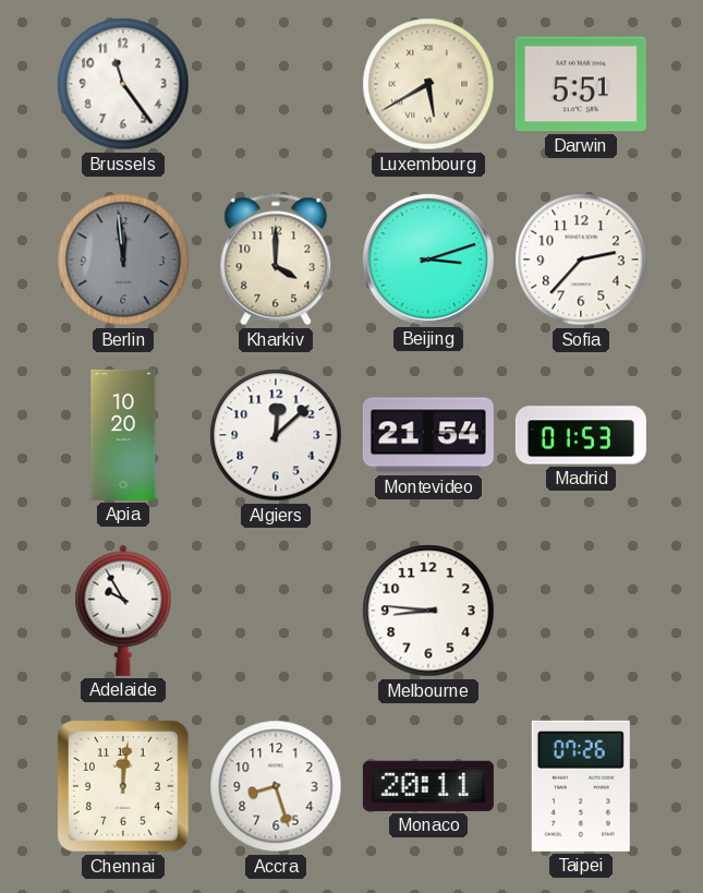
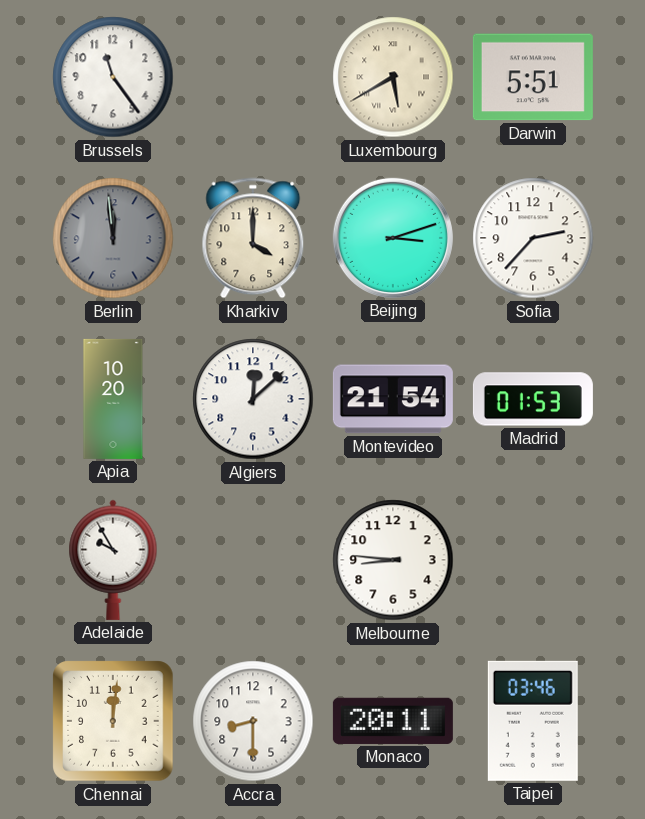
Accra: 8:27 -> 8:30 (253, 721)
Taipei: 07:26 -> 03:46 (533, 721)
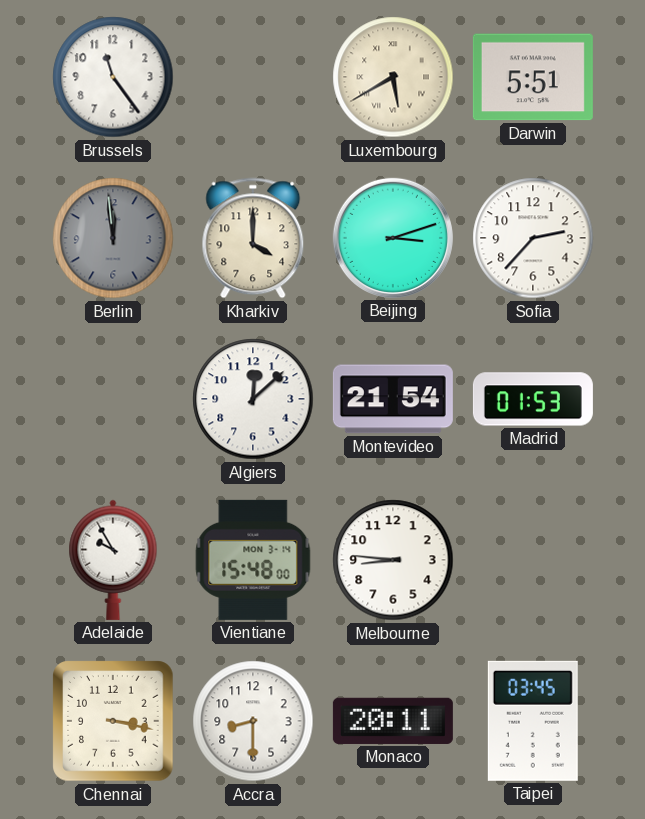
Apia: 10:20 -> none (113, 399)
Vientiane: none -> 15:48 (253, 560)
Chennai: 12:01 -> 3:17 (113, 721)
Taipei: 03:46 -> 03:45 (533, 721)
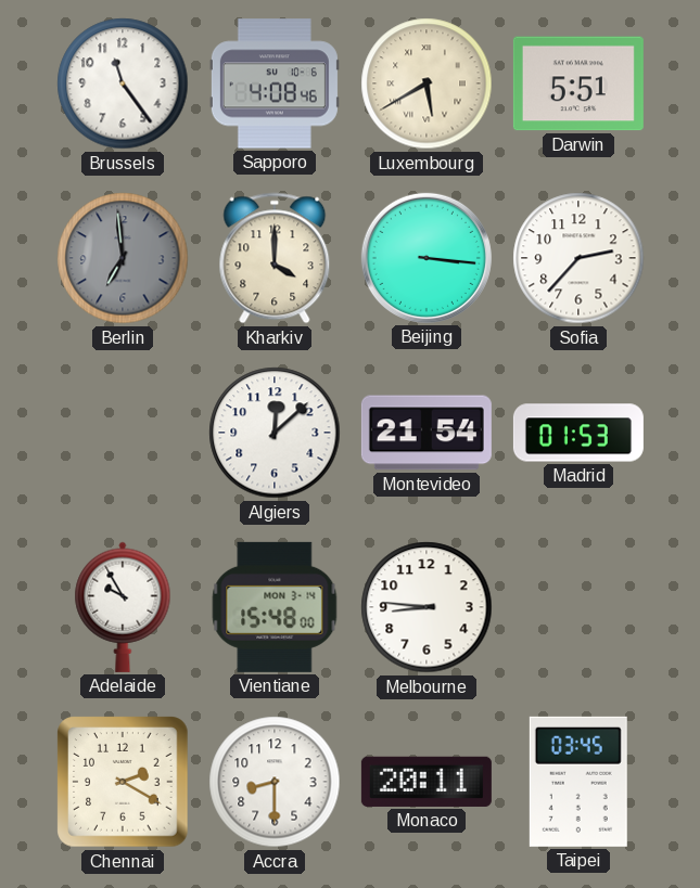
Sapporo: none -> 4:08 (275, 83)
Berlin: 11:59 -> 6:59 (123, 258)
Beijing: 3:12 -> 3:16 (427, 258)
Chennai: 3:17 -> 2:20 (123, 782)
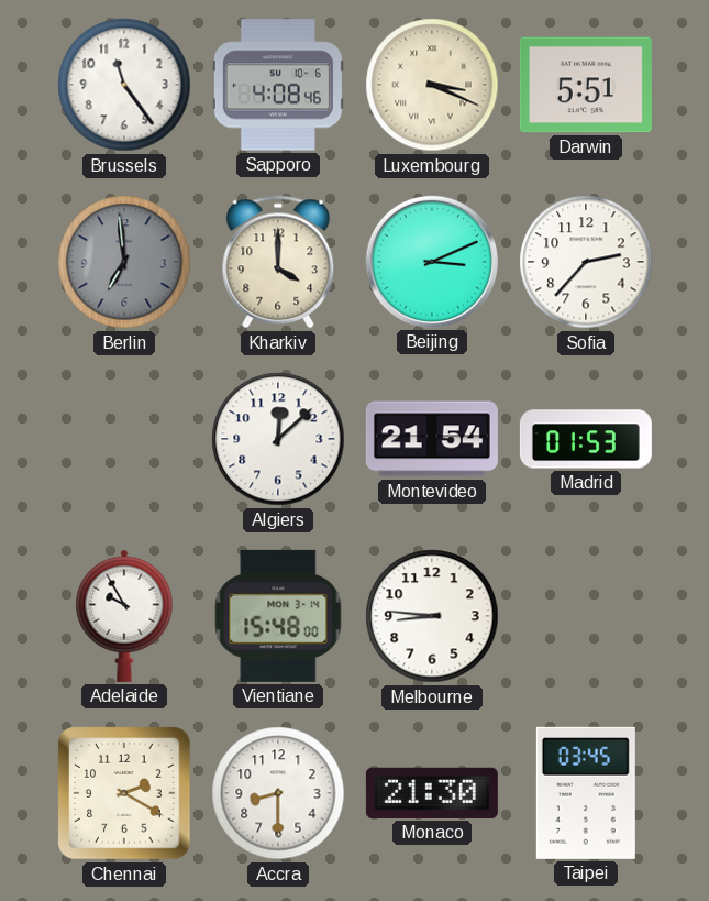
Luxembourg: 5:40 -> 3:19 (432, 85)
Beijing: 3:16 -> 3:11 (432, 262)
Monaco: 20:11 -> 21:30 (432, 793)
